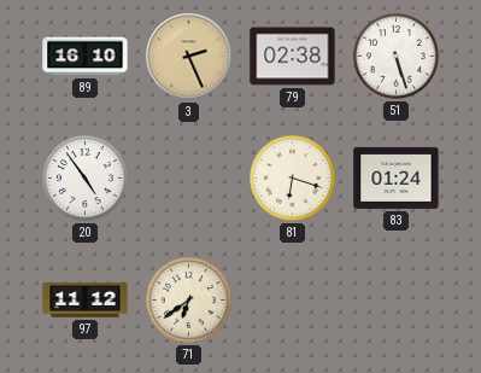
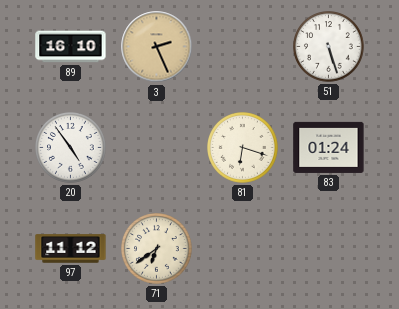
79: 02:38 -> none (293, 57)
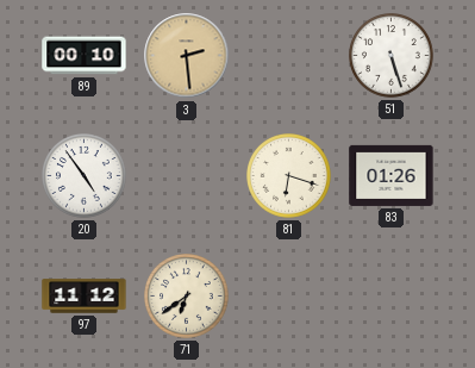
89: 16:10 -> 00:10 (85, 56)
3: 2:26 -> 2:29 (187, 56)
83: 01:24 -> 01:26 (392, 175)
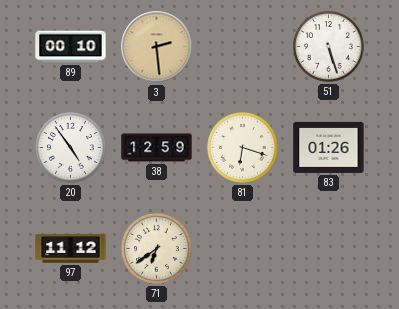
38: none -> 12:59 (157, 148)
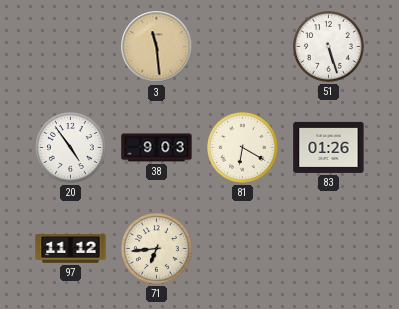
89: 00:10 -> none (71, 47)
3: 2:29 -> 11:29 (157, 47)
38: 12:59 -> 9:03 (157, 148)
81: 6:18 -> 6:20 (243, 148)
71: 6:39 -> 6:44 (157, 249)
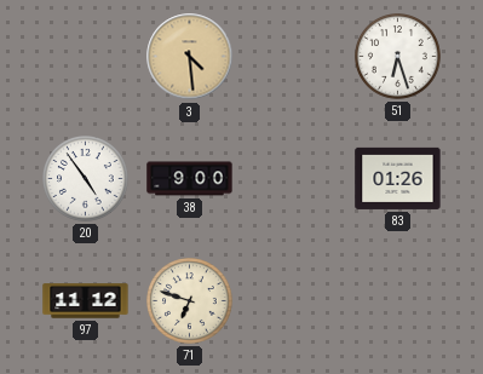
3: 11:29 -> 4:29 (190, 57)
51: 5:27 -> 6:27 (398, 57)
38: 9:03 -> 9:00 (190, 179)
81: 6:20 -> none (243, 148)
71: 6:44 -> 6:48 (190, 301)
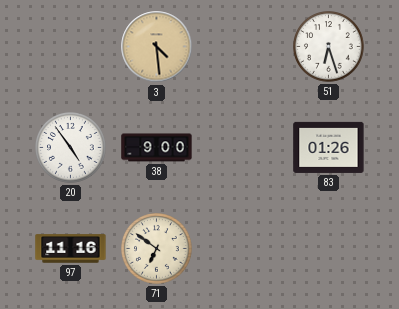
97: 11:12 -> 11:16 (71, 249)
71: 6:48 -> 6:51 (157, 249)
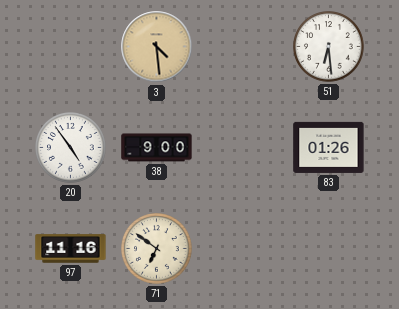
51: 6:27 -> 6:29 (329, 47)
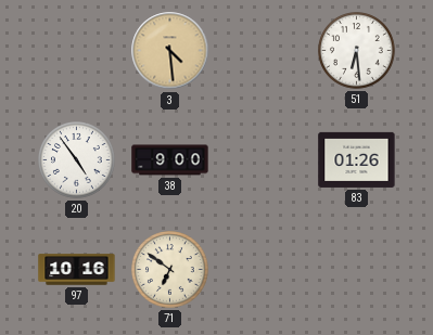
97: 11:16 -> 10:16 (77, 270)
